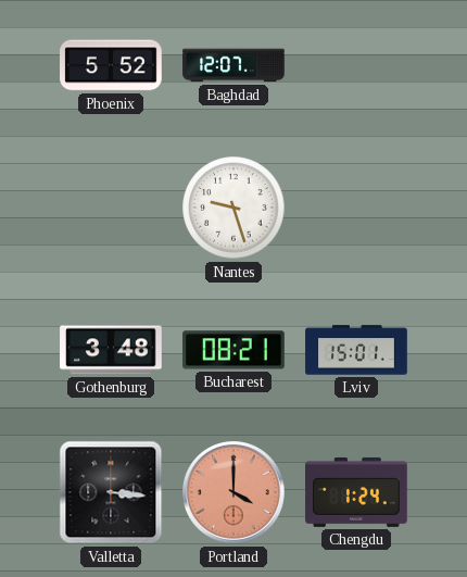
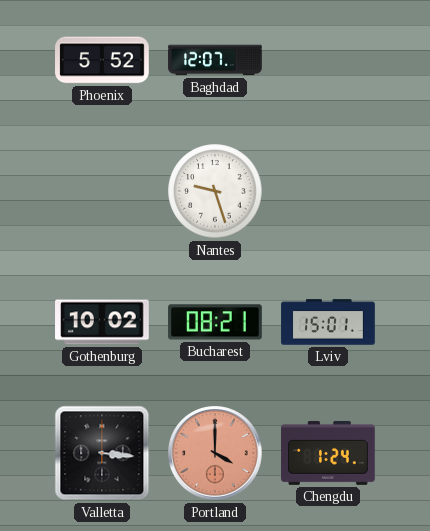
Gothenburg: 3:48 -> 10:02 (102, 322)
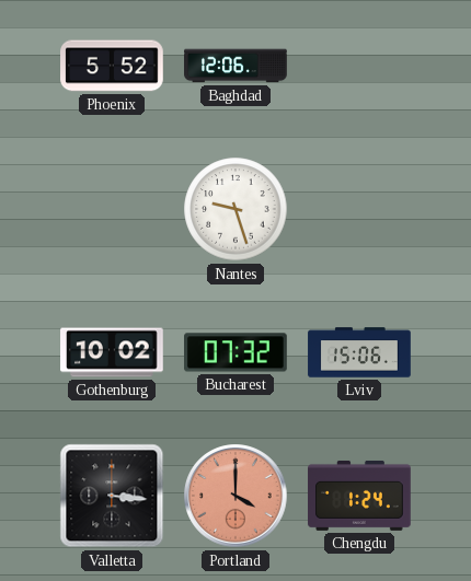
Baghdad: 12:07 -> 12:06 (235, 66)
Bucharest: 08:21 -> 07:32 (235, 352)
Lviv: 15:01 -> 15:06 (359, 352)
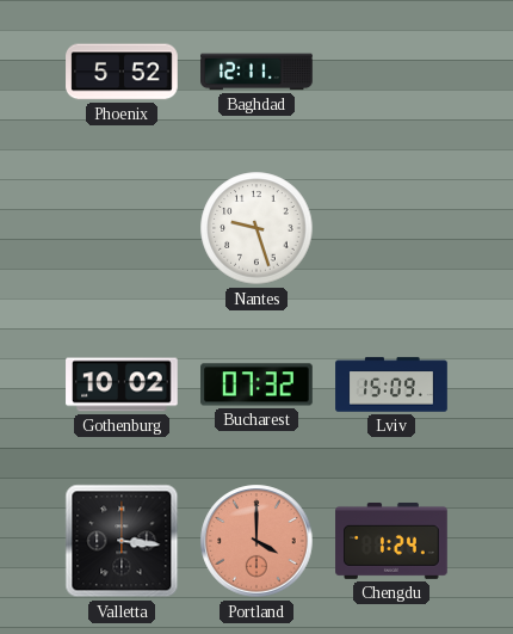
Baghdad: 12:06 -> 12:11 (256, 72)
Lviv: 15:06 -> 15:09 (391, 384)
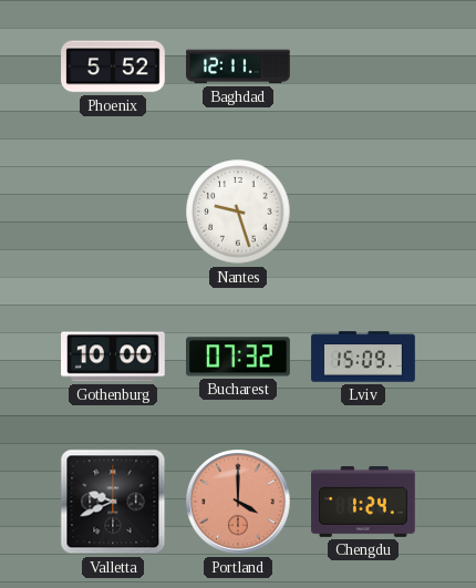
Gothenburg: 10:02 -> 10:00 (113, 357)
Valletta: 3:16 -> 9:41 (113, 502)
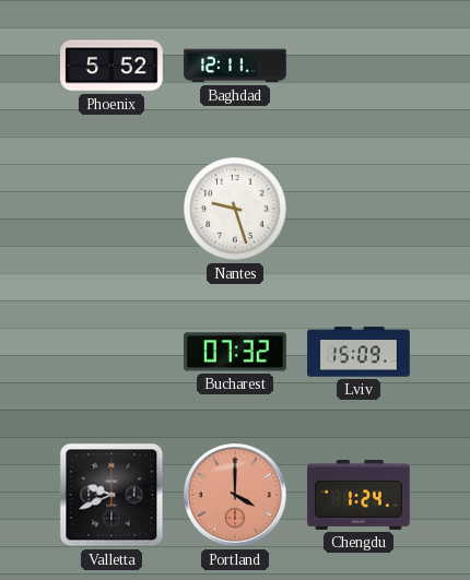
Gothenburg: 10:00 -> none (113, 357)
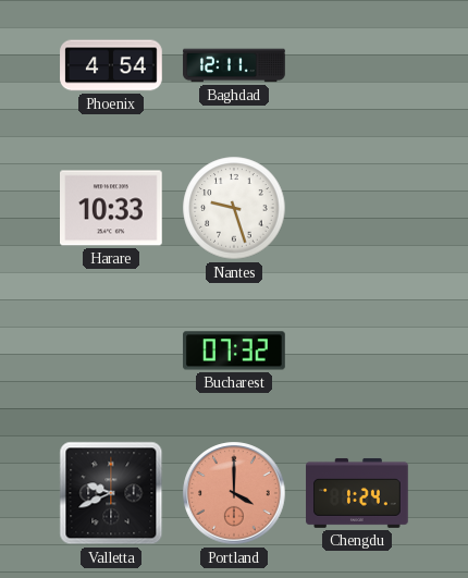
Phoenix: 5:52 -> 4:54 (111, 65)
Harare: none -> 10:33 (112, 208)
Lviv: 15:09 -> none (359, 352)
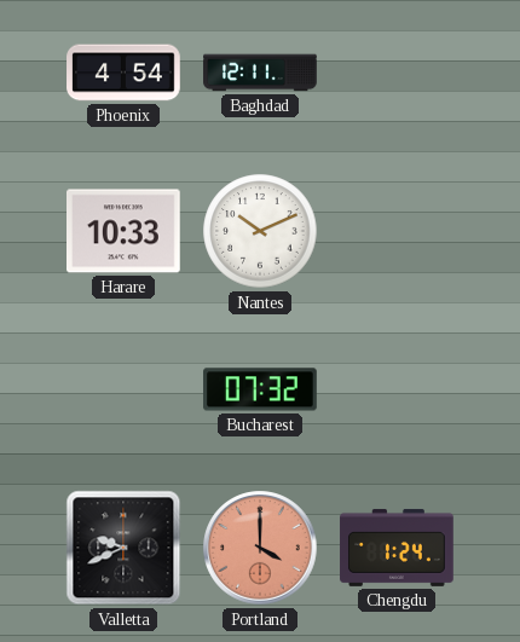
Nantes: 9:27 -> 10:11 (260, 231)
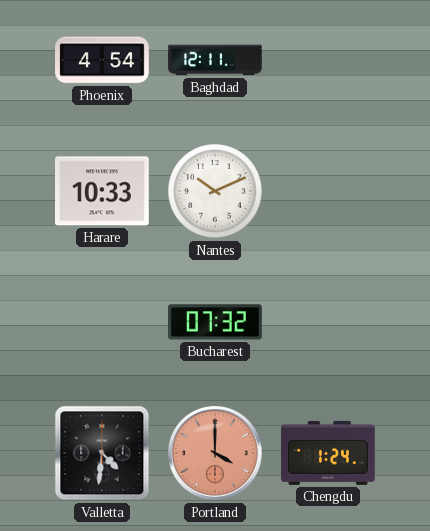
Valletta: 9:41 -> 4:31 (102, 453)
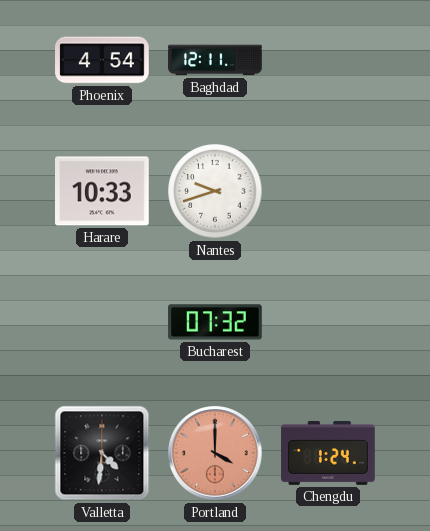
Nantes: 10:11 -> 9:42 (215, 191)
